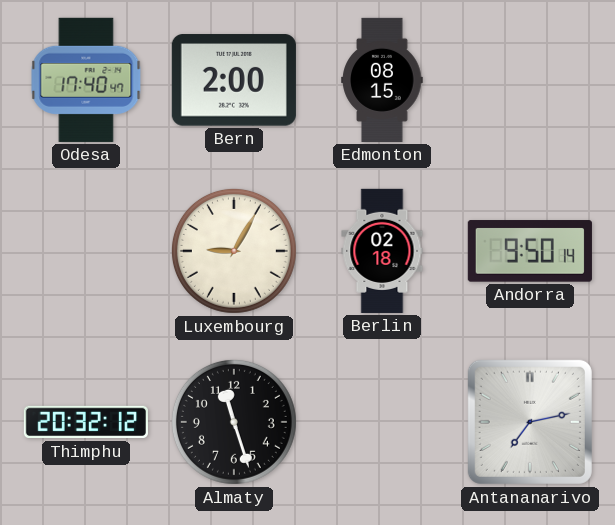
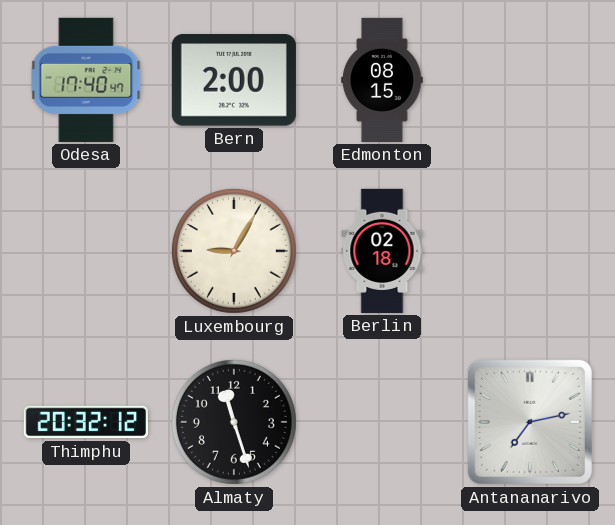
Andorra: 9:50 -> none (530, 251)
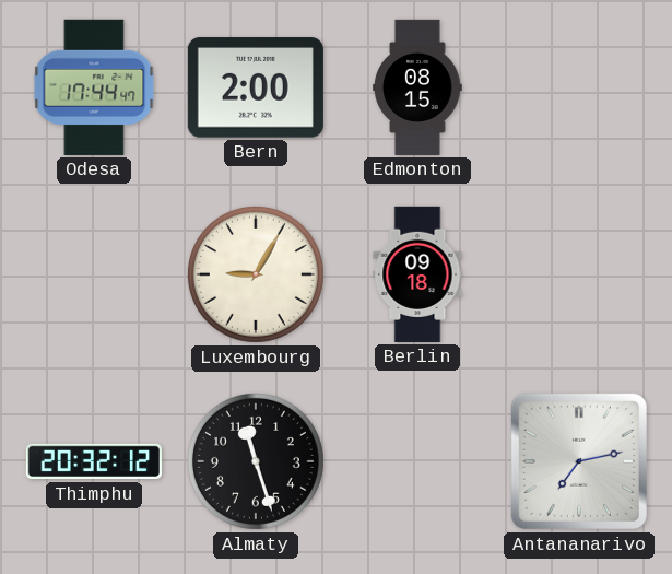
Odesa: 17:40 -> 17:44 (94, 87)
Berlin: 02:18 -> 09:18 (417, 274)
